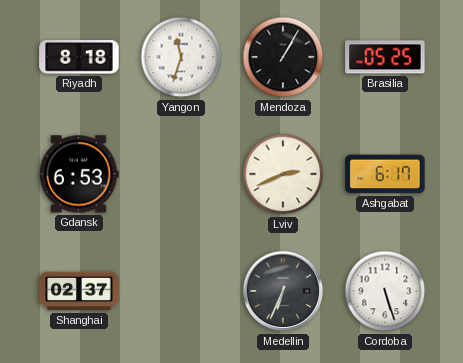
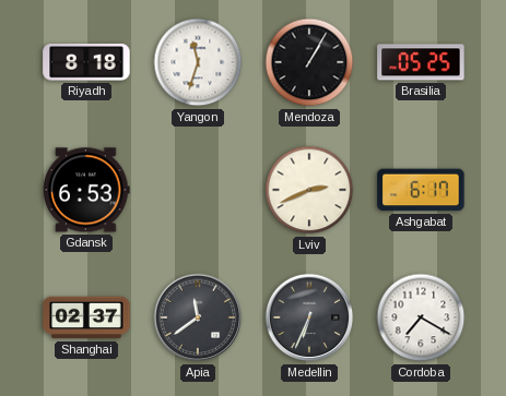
Apia: none -> 11:39 (198, 317)
Cordoba: 5:27 -> 7:20 (421, 317)
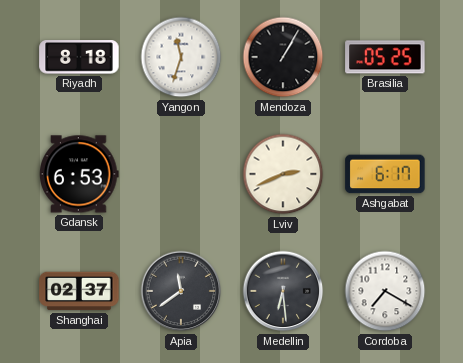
Medellin: 6:34 -> 6:29 (283, 291)
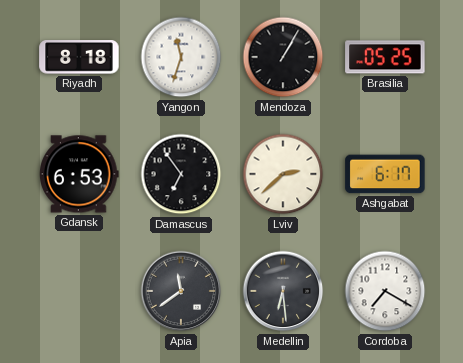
Damascus: none -> 6:54 (181, 174)
Lviv: 2:41 -> 2:38 (283, 174)
Shanghai: 02:37 -> none (79, 291)
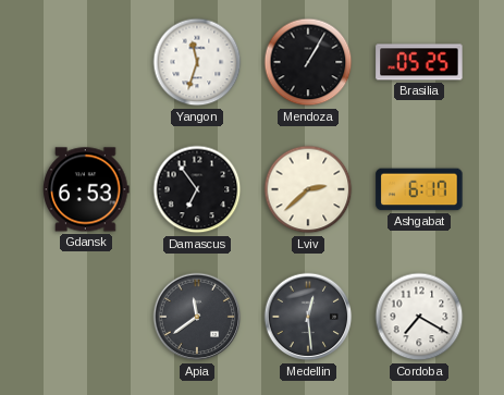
Riyadh: 8:18 -> none (79, 57)
Medellin: 6:29 -> 12:29 (308, 317)
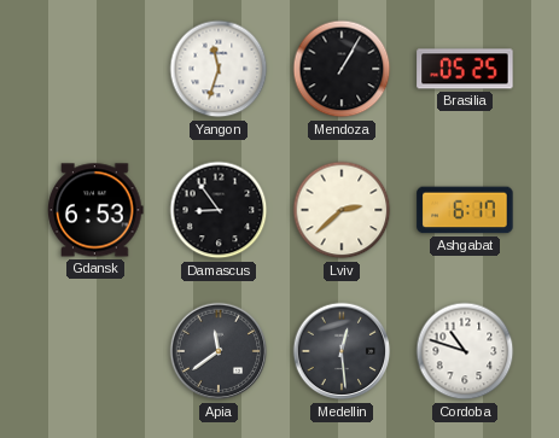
Damascus: 6:54 -> 8:54 (219, 210)
Cordoba: 7:20 -> 10:48 (465, 351)
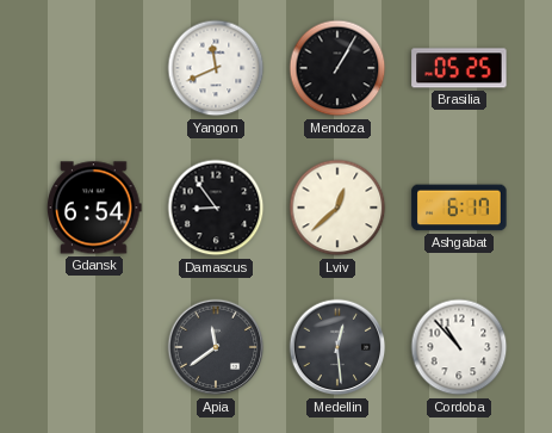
Yangon: 11:33 -> 11:41 (216, 68)
Gdansk: 6:53 -> 6:54 (94, 208)
Lviv: 2:38 -> 12:38 (337, 208)
Cordoba: 10:48 -> 10:53 (459, 347)
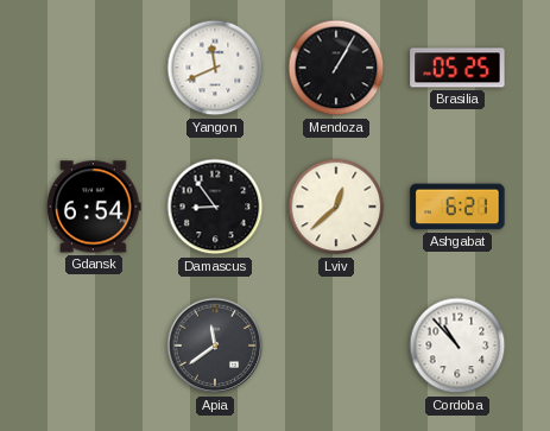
Ashgabat: 6:17 -> 6:21 (457, 207)
Medellin: 12:29 -> none (337, 347)
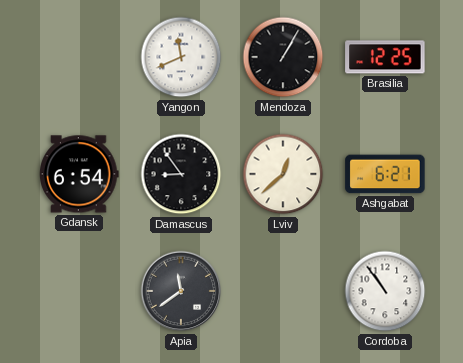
Brasilia: 05:25 -> 12:25 (385, 57)
Cordoba: 10:53 -> 10:54 (385, 291)
